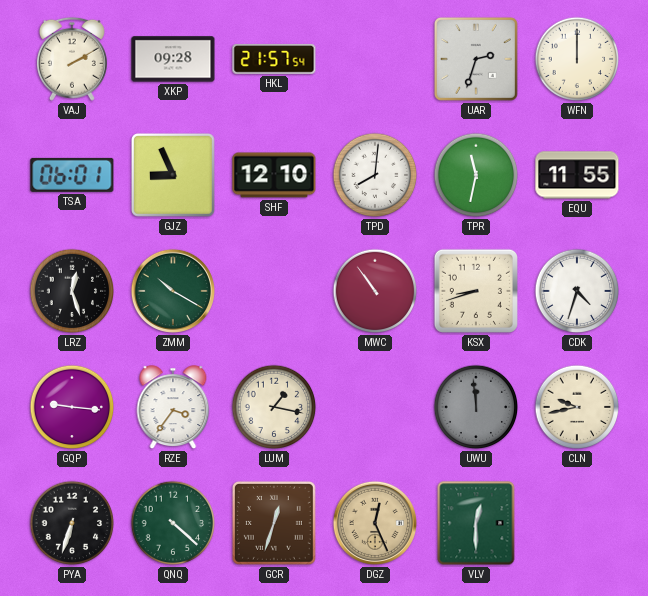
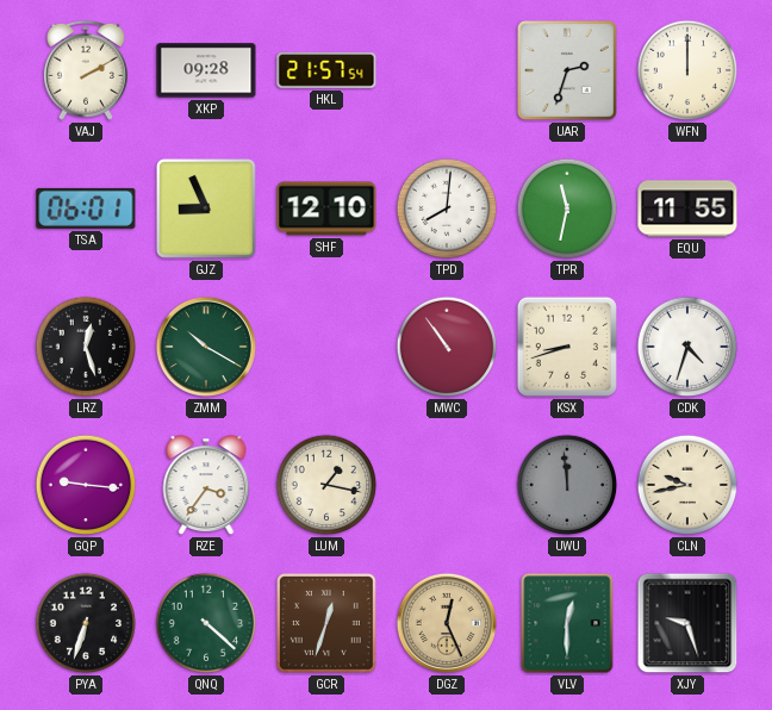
XJY: none -> 9:27 (687, 623)
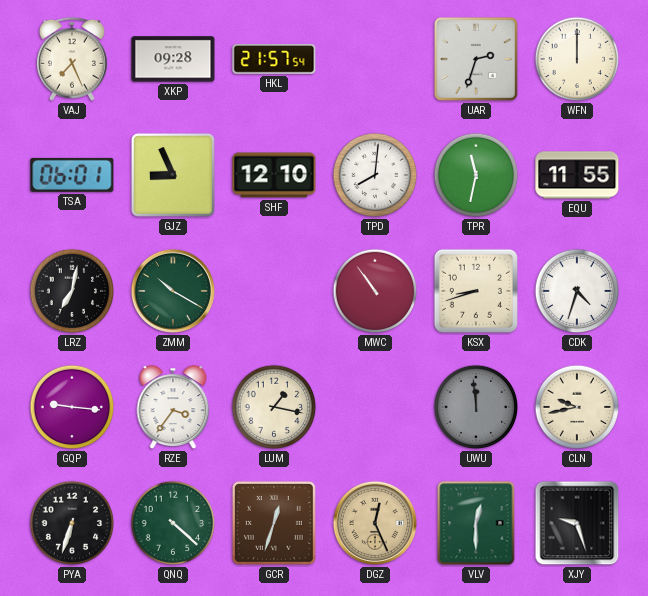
VAJ: 2:10 -> 7:26 (72, 59)
LRZ: 12:27 -> 7:02 (72, 291)
